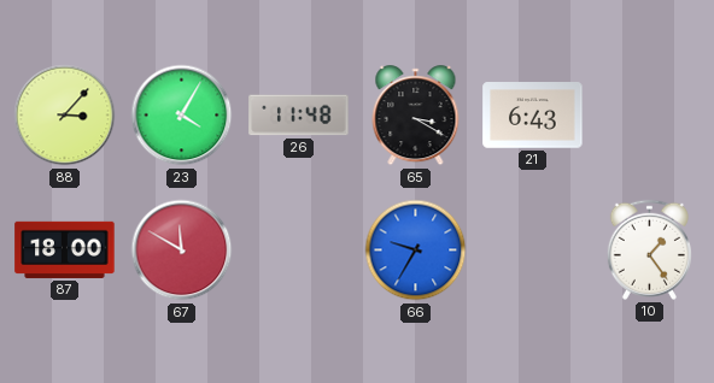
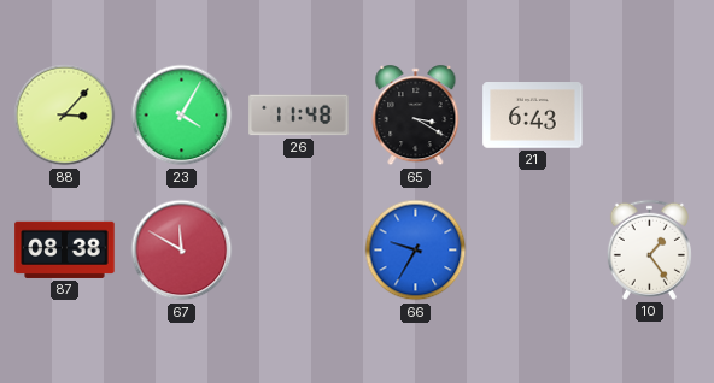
87: 18:00 -> 08:38 (65, 249)
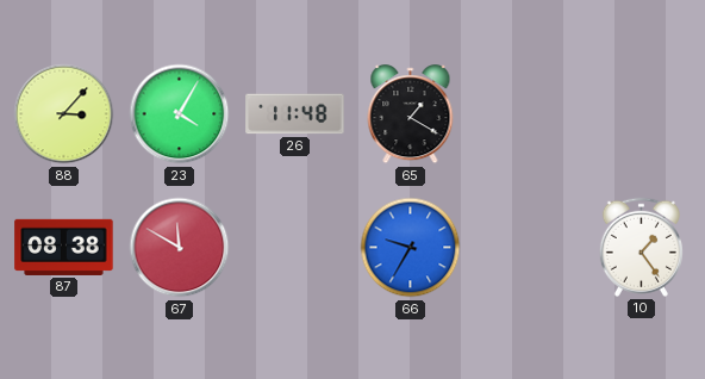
65: 3:20 -> 1:20 (411, 114)
21: 6:43 -> none (533, 116)
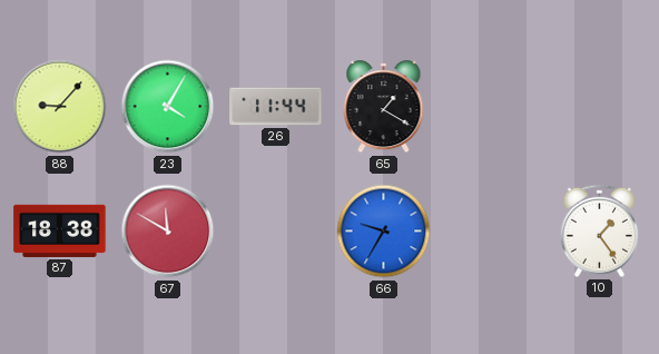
88: 3:07 -> 9:07 (60, 107)
26: 11:48 -> 11:44 (276, 107)
87: 08:38 -> 18:38 (60, 230)
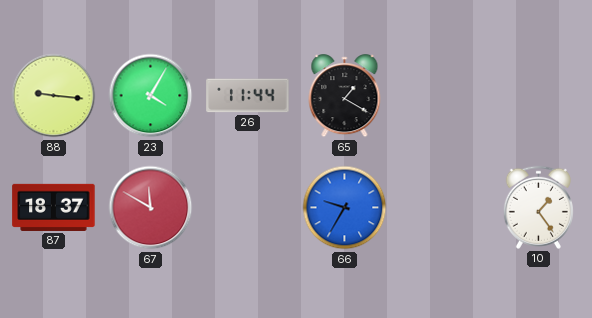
88: 9:07 -> 9:16 (54, 96)
87: 18:38 -> 18:37 (54, 207)
